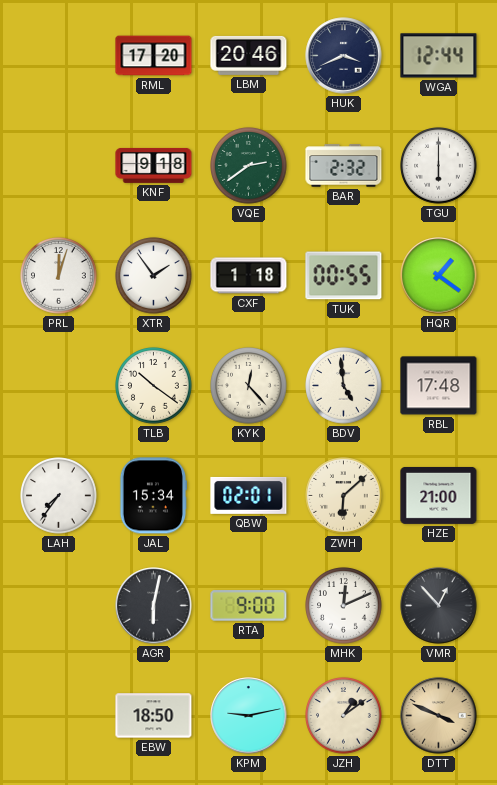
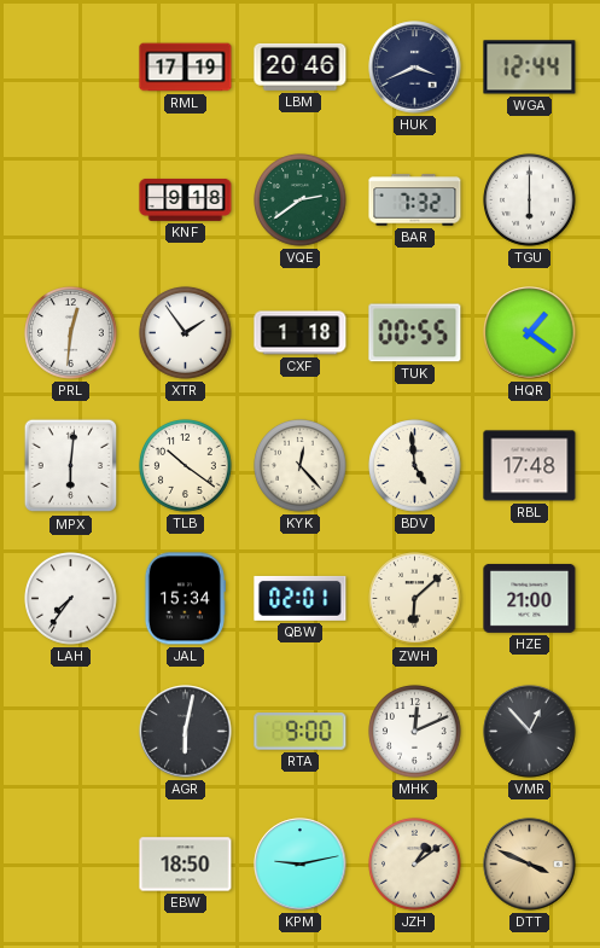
RML: 17:20 -> 17:19 (186, 68)
BAR: 2:32 -> 7:32 (415, 200)
PRL: 12:03 -> 12:31 (71, 333)
MPX: none -> 6:01 (71, 466)
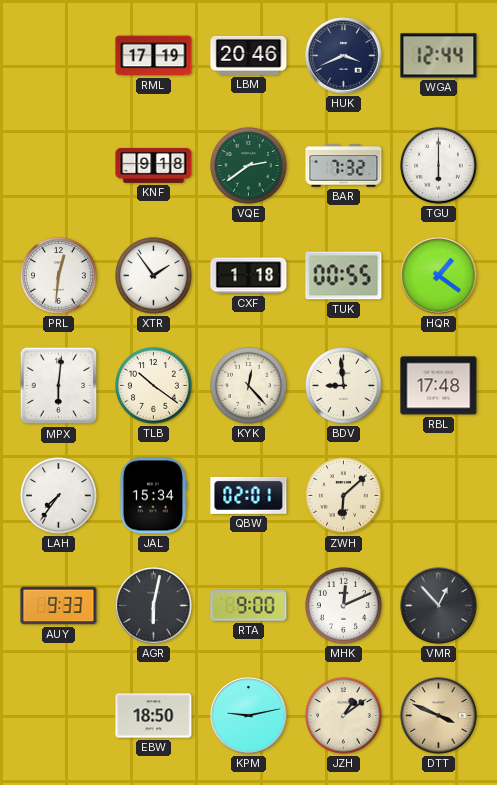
BDV: 4:59 -> 8:59 (344, 386)
HZE: 21:00 -> none (530, 598)
AUY: none -> 9:33 (59, 606)
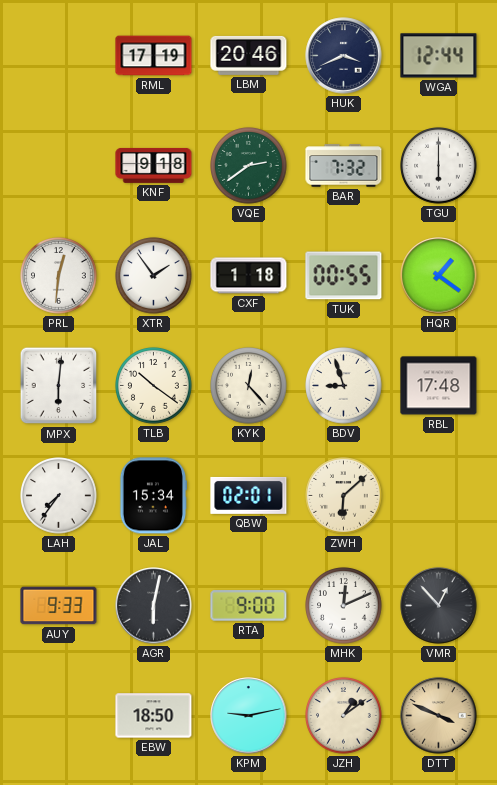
BDV: 8:59 -> 8:57 (344, 386)
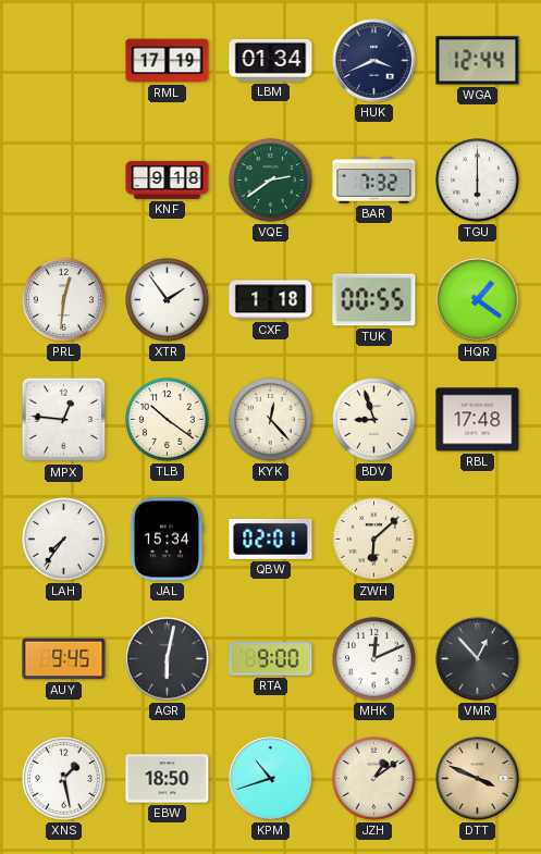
LBM: 20:46 -> 01:34 (271, 60)
MPX: 6:01 -> 12:46 (64, 420)
AUY: 9:33 -> 9:45 (64, 659)
XNS: none -> 1:28 (64, 779)
KPM: 9:13 -> 10:42 (271, 779)
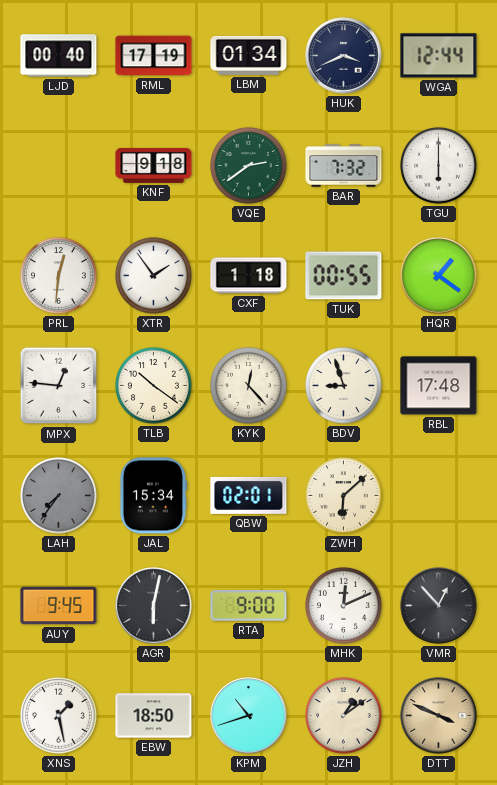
LJD: none -> 00:40 (59, 56)
LAH dial: white -> grey (59, 496)
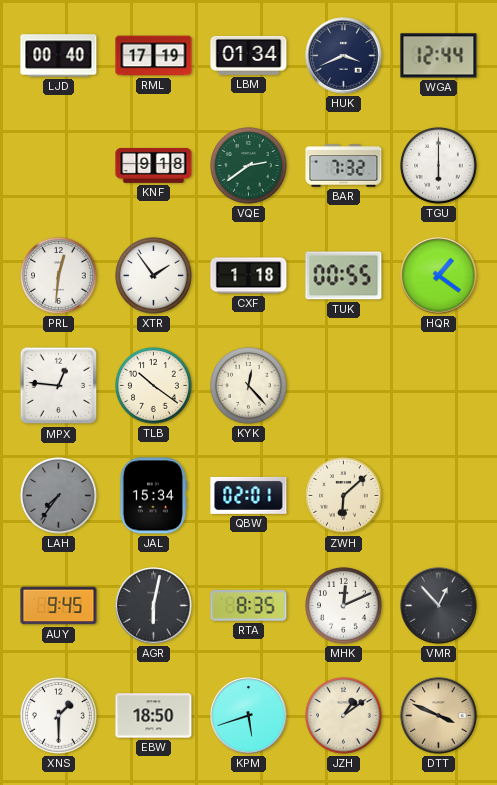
BDV: 8:57 -> none (344, 386)
RBL: 17:48 -> none (439, 386)
RTA: 9:00 -> 8:35 (249, 606)
XNS: 1:28 -> 1:30 (59, 716)
KPM: 10:42 -> 5:42 (249, 716)
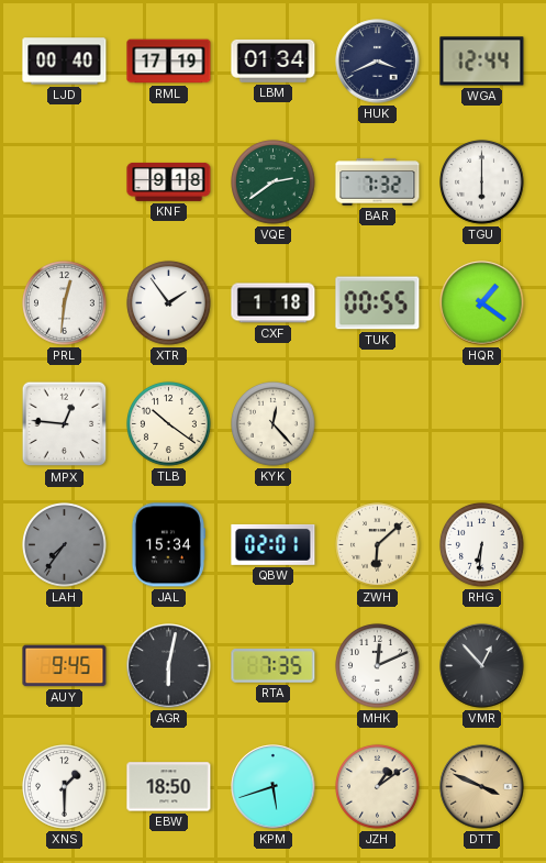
RHG: none -> 6:31 (482, 545)
RTA: 8:35 -> 7:35 (274, 666)
